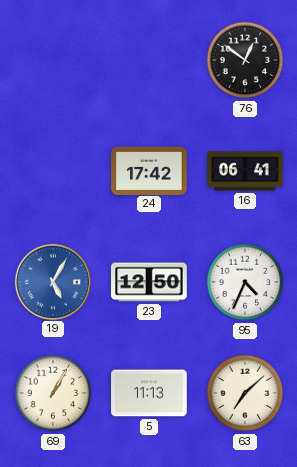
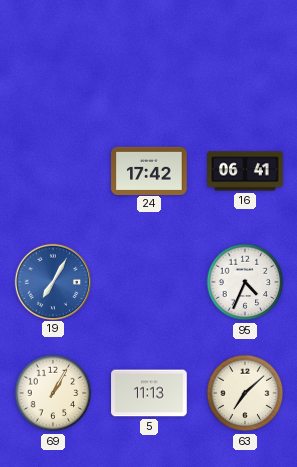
76: 12:51 -> none (245, 60)
19: 5:05 -> 7:05 (52, 281)
23: 12:50 -> none (149, 282)
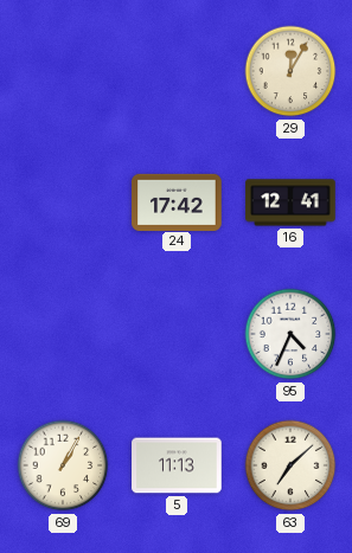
29: none -> 12:05 (290, 71)
16: 06:41 -> 12:41 (290, 202)
19: 7:05 -> none (52, 281)
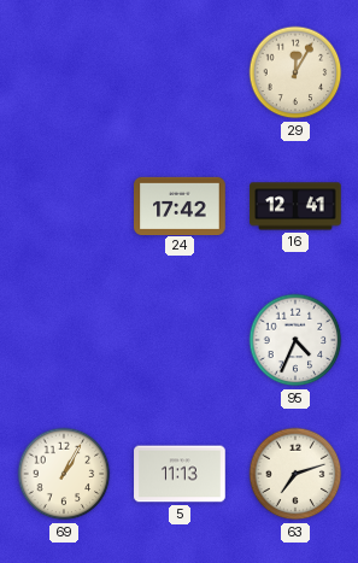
63: 7:08 -> 7:12 (295, 474)
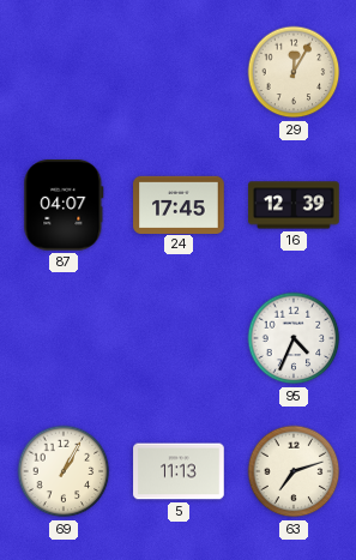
87: none -> 04:07 (64, 206)
24: 17:42 -> 17:45 (179, 204)
16: 12:41 -> 12:39 (294, 205)
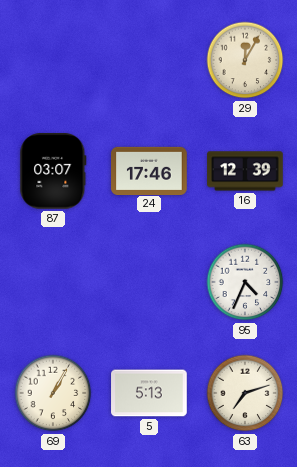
87: 04:07 -> 03:07 (53, 172)
24: 17:45 -> 17:46 (149, 170)
5: 11:13 -> 5:13 (149, 393)
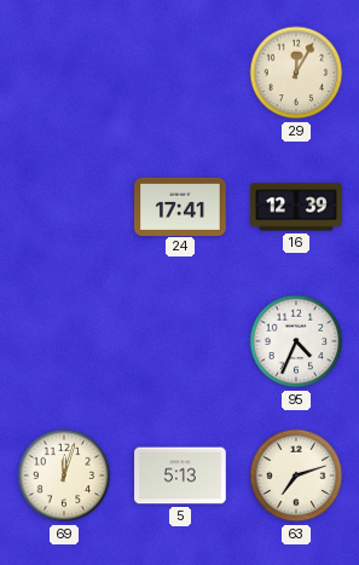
87: 03:07 -> none (53, 172)
24: 17:46 -> 17:41 (180, 206)
69: 1:05 -> 12:03 (64, 475)
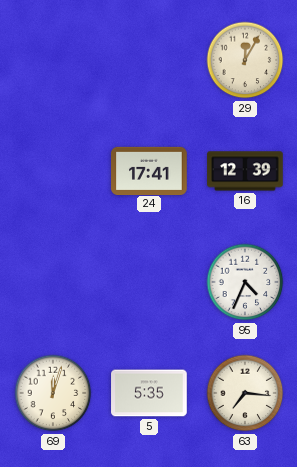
5: 5:13 -> 5:35 (149, 393)
63: 7:12 -> 7:16 (245, 393)
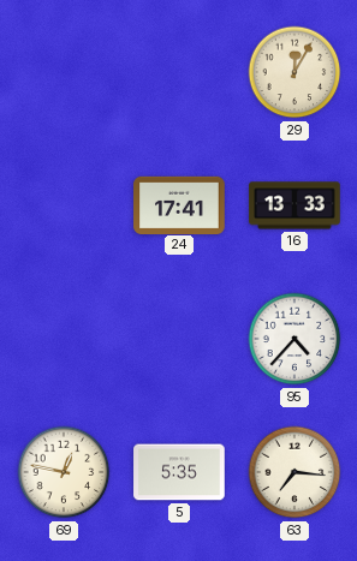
16: 12:39 -> 13:33 (294, 205)
95: 4:34 -> 4:37 (294, 339)
69: 12:03 -> 12:47 (64, 472)
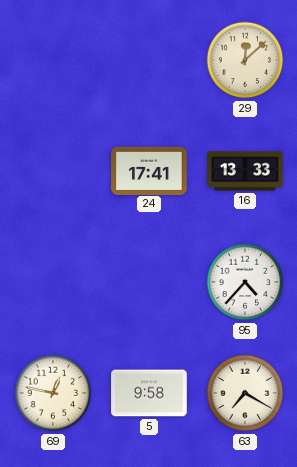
29: 12:05 -> 12:08 (245, 60)
5: 5:35 -> 9:58 (149, 393)
63: 7:16 -> 7:20 (245, 393)
